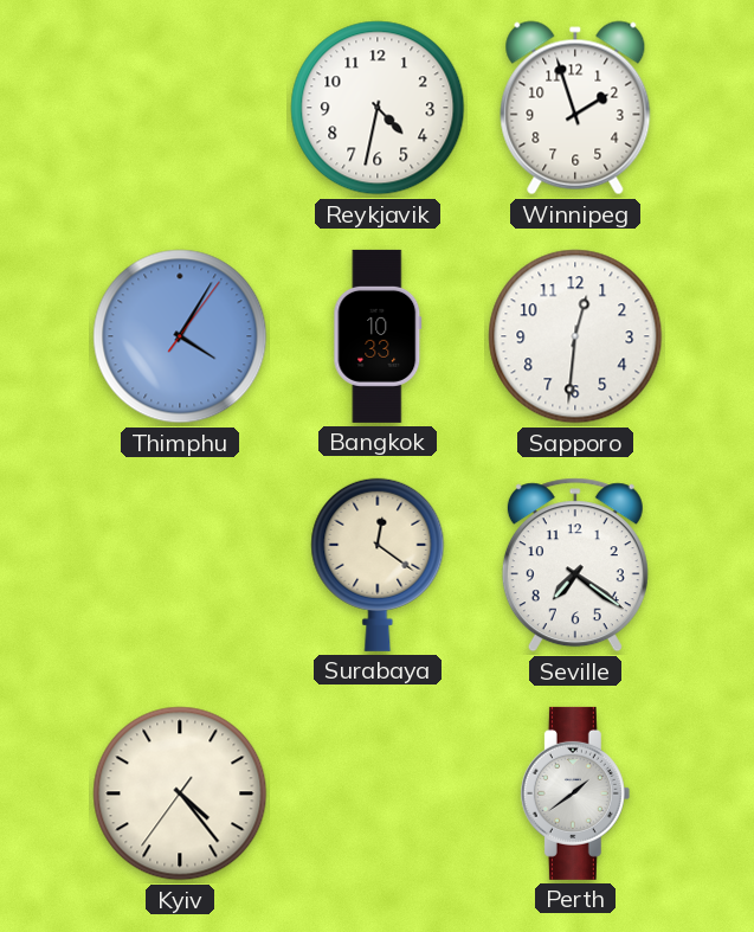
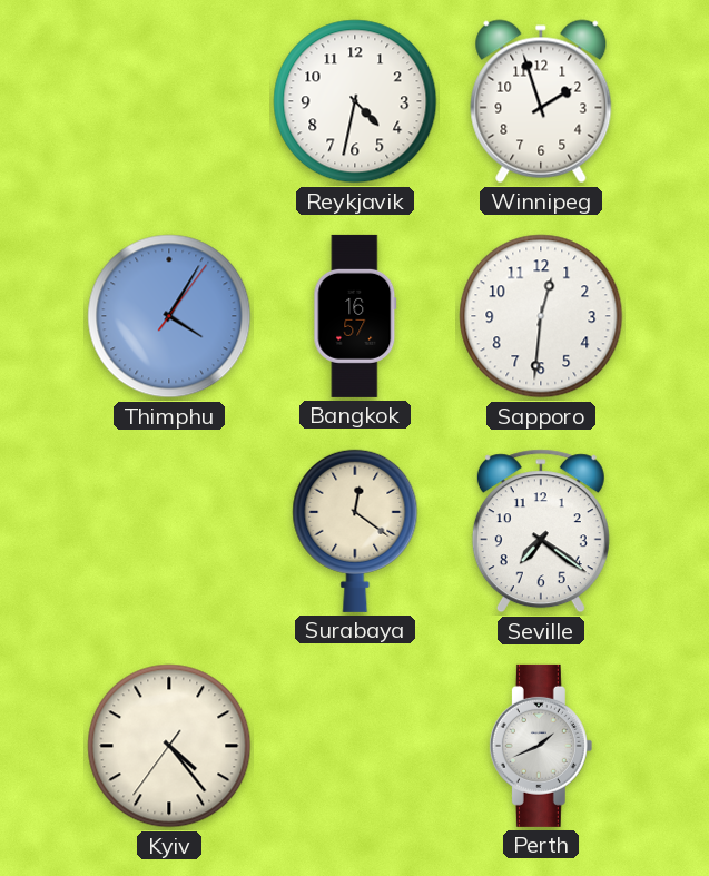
Bangkok: 10:33 -> 16:57 (355, 316)
Perth: 1:39 -> 1:41 (541, 746)
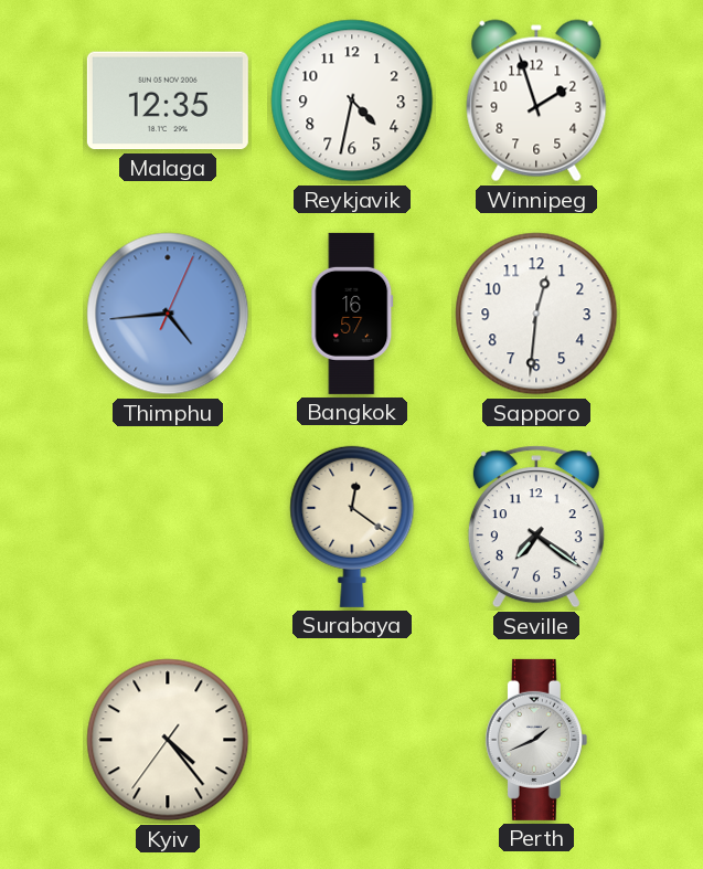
Malaga: none -> 12:35 (168, 100)
Thimphu: 4:05 -> 4:44 (168, 314)
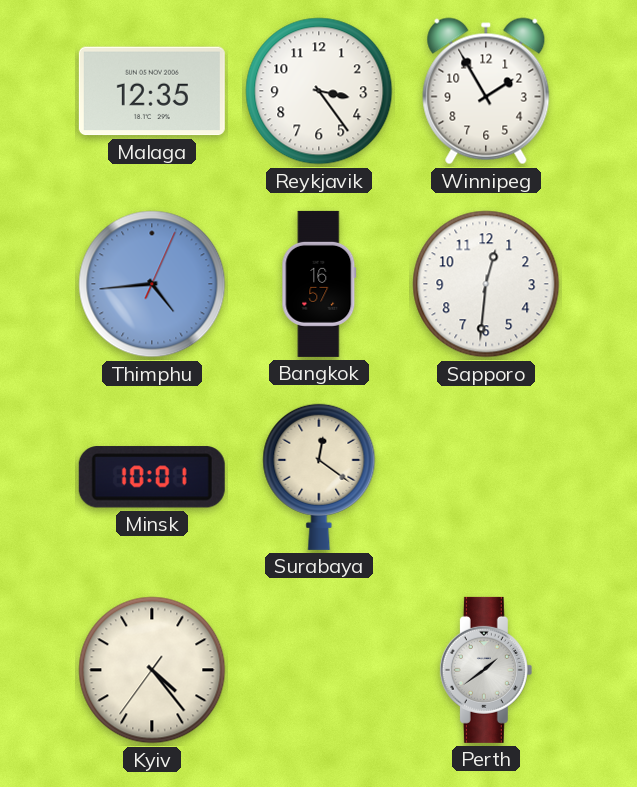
Reykjavik: 4:32 -> 3:24 (319, 91)
Winnipeg: 1:57 -> 1:55 (486, 91)
Minsk: none -> 10:01 (152, 477)
Seville: 7:21 -> none (536, 527)
Perth: 1:41 -> 1:39 (486, 670)
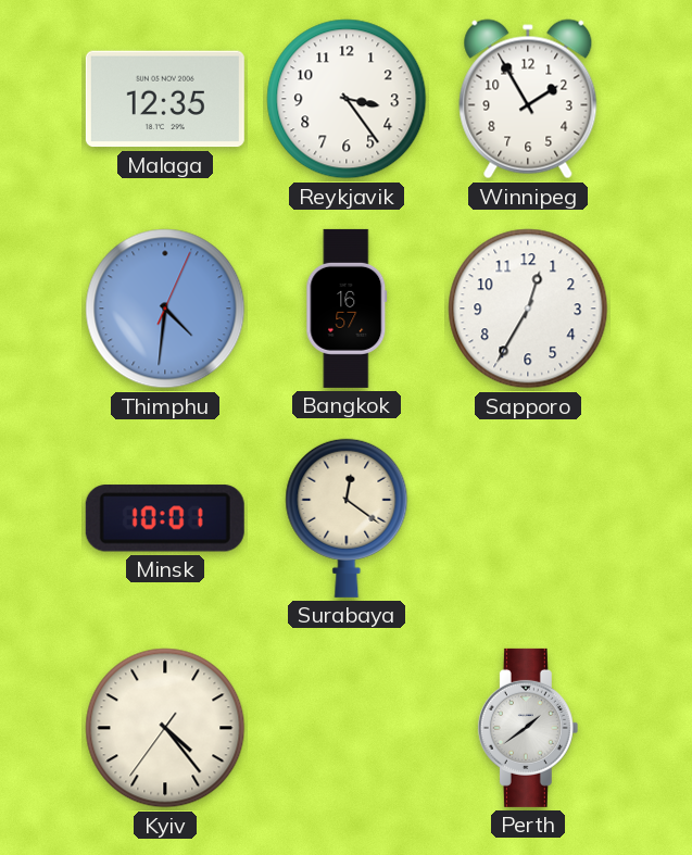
Thimphu: 4:44 -> 4:31 (165, 309)
Sapporo: 12:31 -> 12:35 (528, 309)
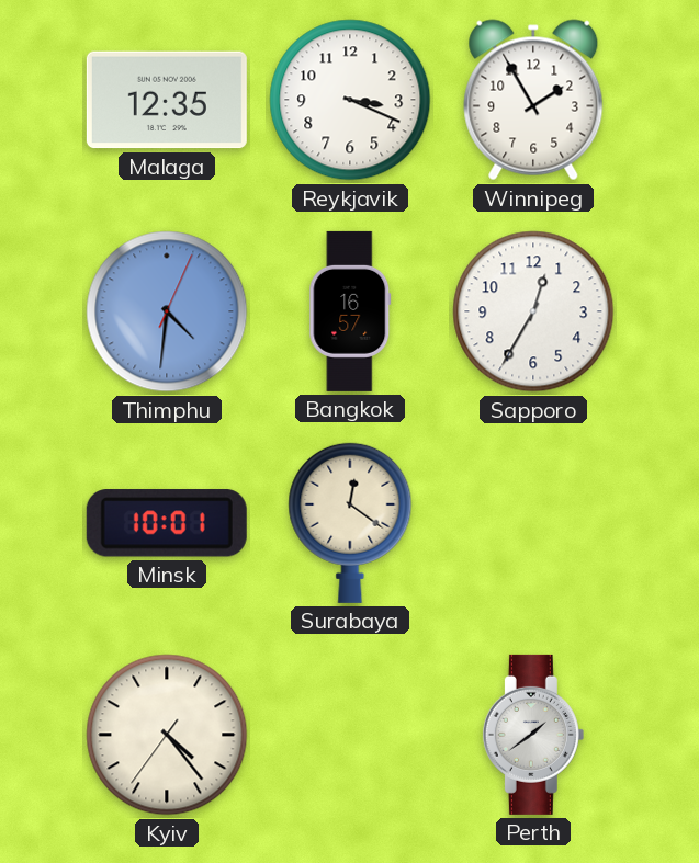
Reykjavik: 3:24 -> 3:19 (350, 100)
